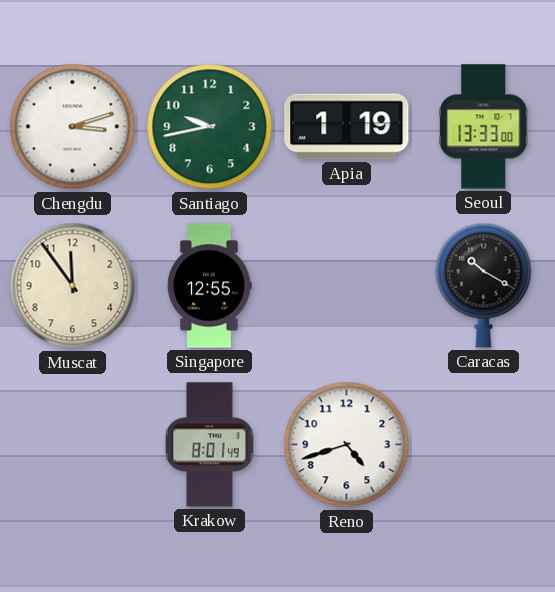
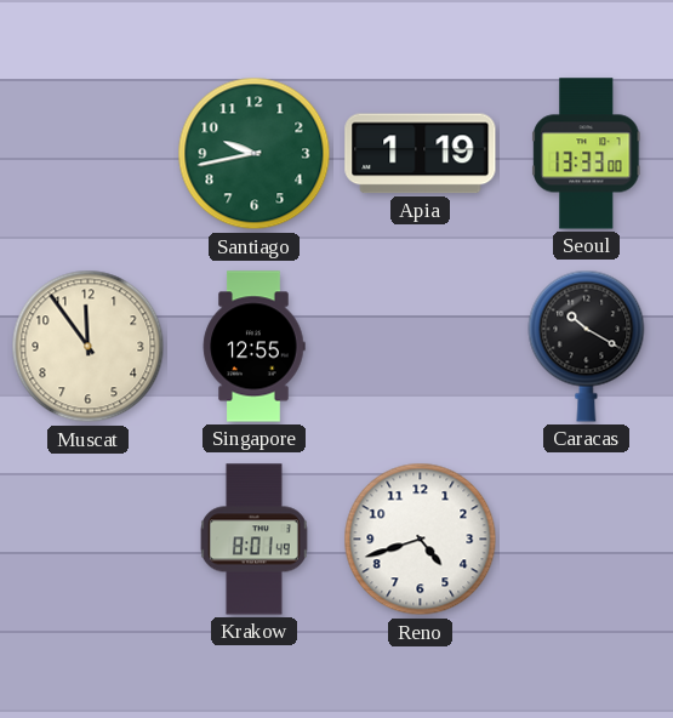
Chengdu: 3:12 -> none (73, 127)
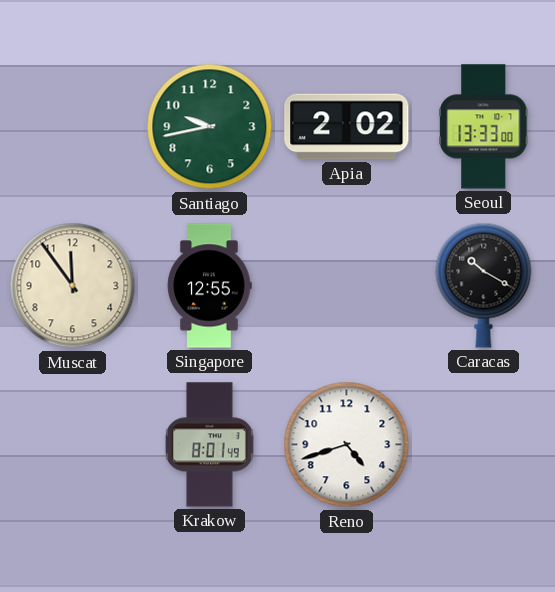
Apia: 1:19 -> 2:02 (347, 127)
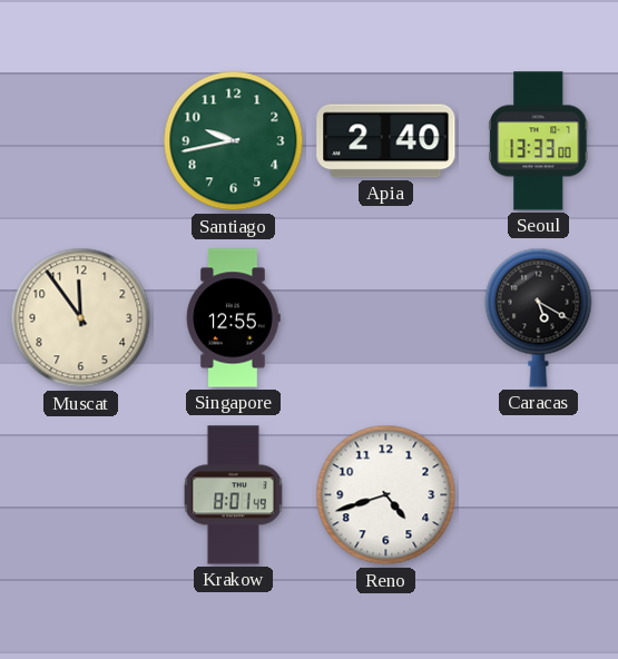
Apia: 2:02 -> 2:40 (386, 141)
Caracas: 10:20 -> 5:20 (539, 317)
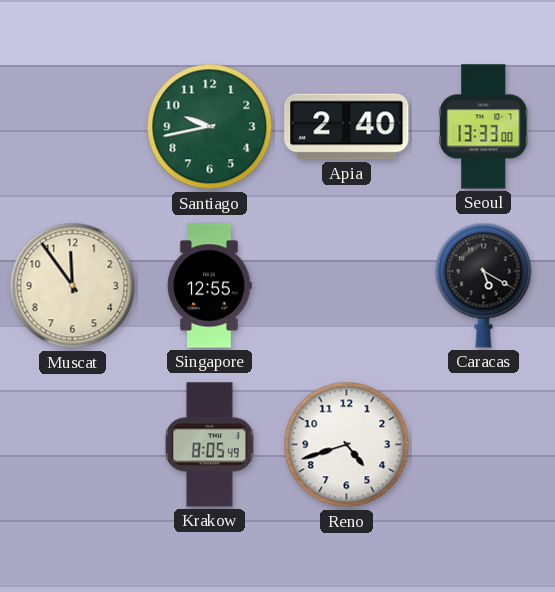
Krakow: 8:01 -> 8:05 (209, 445)
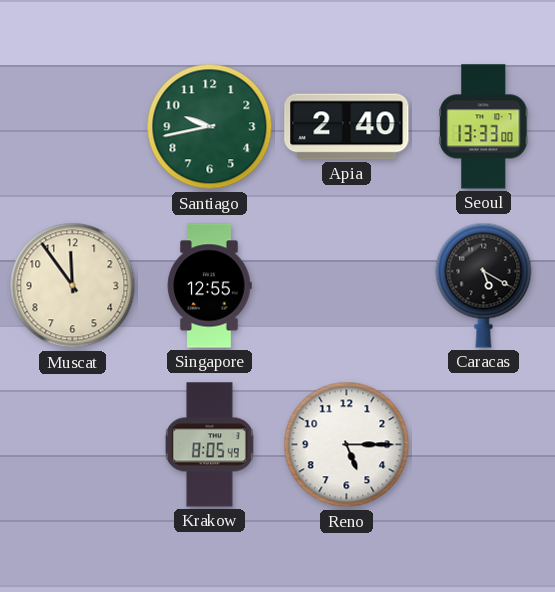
Reno: 4:42 -> 5:15 (347, 445)
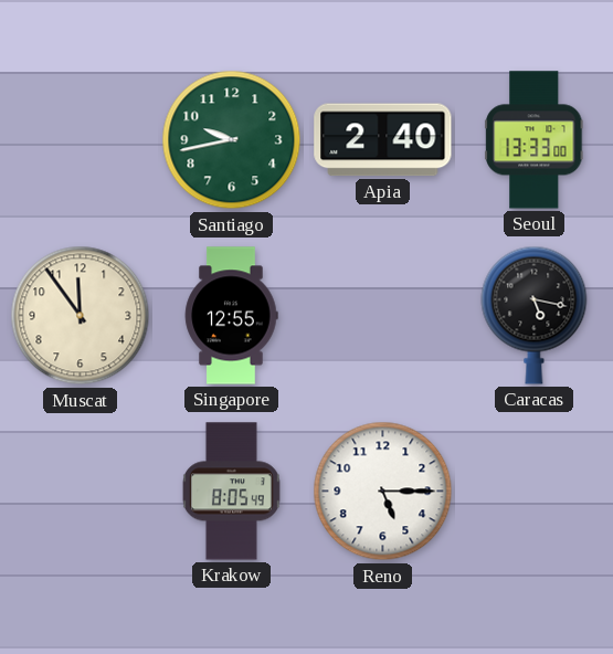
Caracas: 5:20 -> 5:17 (535, 315)
